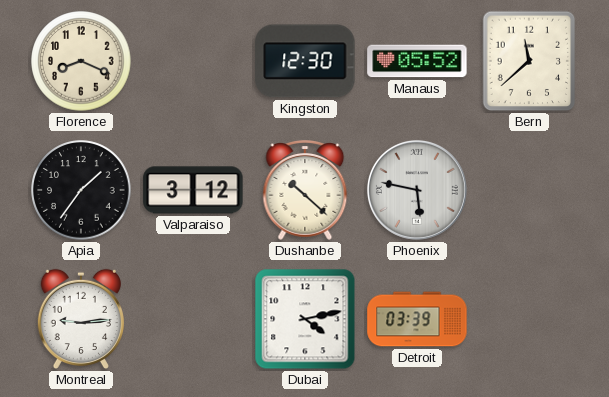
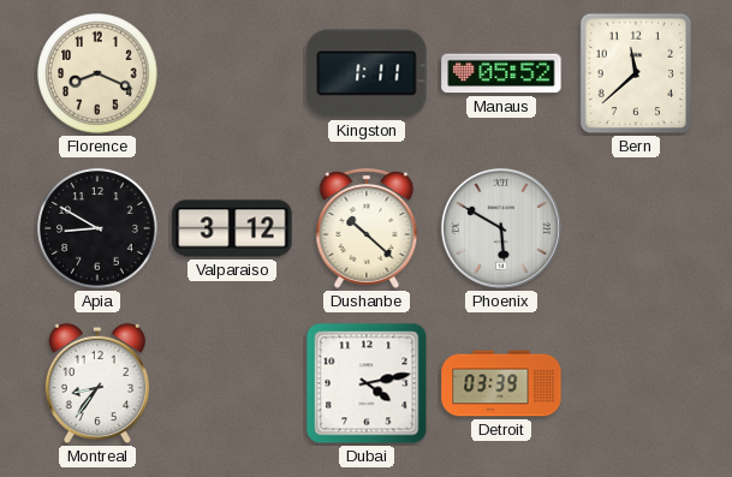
Kingston: 12:30 -> 1:11 (367, 73)
Apia: 1:36 -> 8:50 (97, 228)
Phoenix: 5:47 -> 5:50 (501, 228)
Montreal: 9:14 -> 8:36 (97, 383)
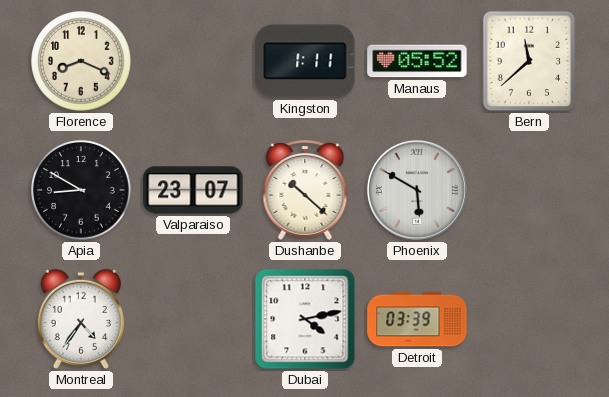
Valparaiso: 3:12 -> 23:07 (193, 190)
Montreal: 8:36 -> 4:36 (81, 319)
